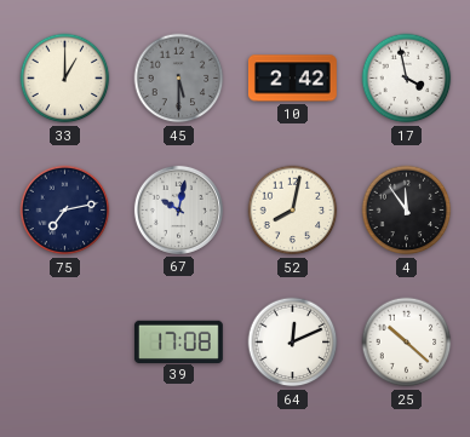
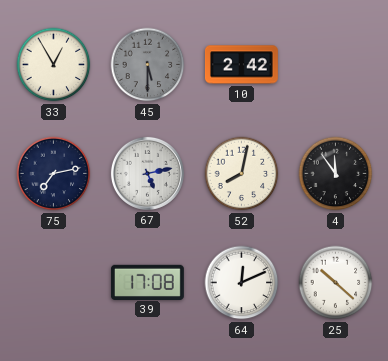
33: 1:00 -> 12:55 (54, 65)
17: 3:58 -> none (407, 79)
67: 10:02 -> 5:13 (147, 173)
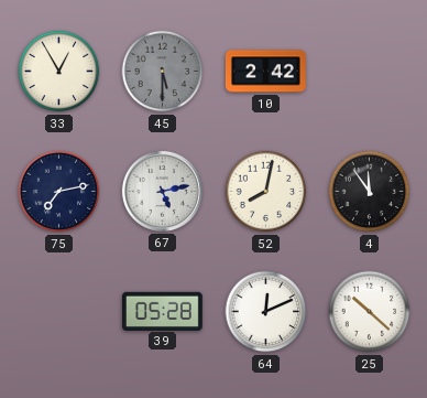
39: 17:08 -> 05:28 (162, 311)
